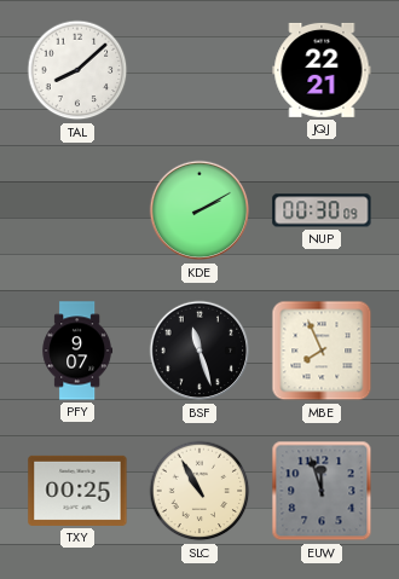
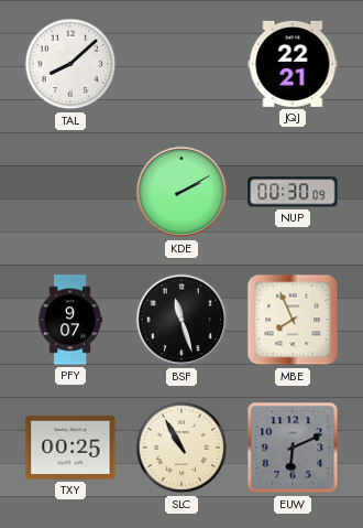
EUW: 11:57 -> 6:11 (293, 448)
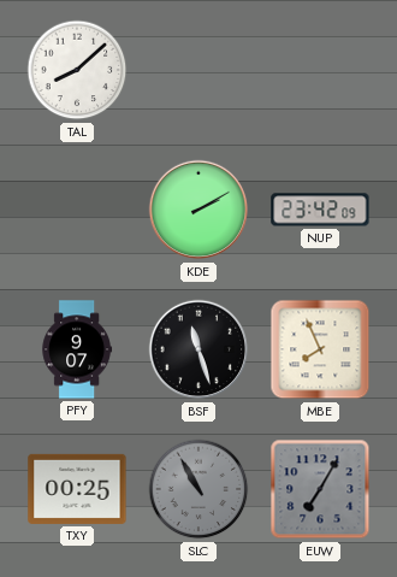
JQJ: 22:21 -> none (293, 64)
NUP: 00:30 -> 23:42 (320, 210)
SLC dial: cream -> grey (198, 489)
EUW: 6:11 -> 7:05 (320, 489)
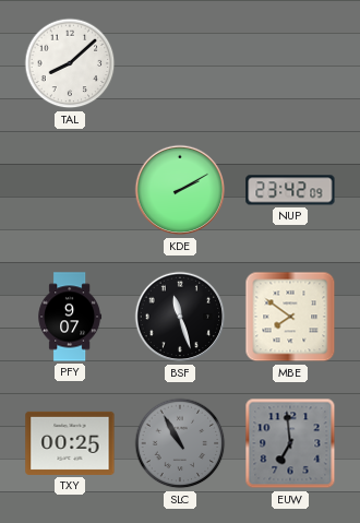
MBE: 7:56 -> 7:51 (290, 317)
EUW: 7:05 -> 6:59 (290, 443)
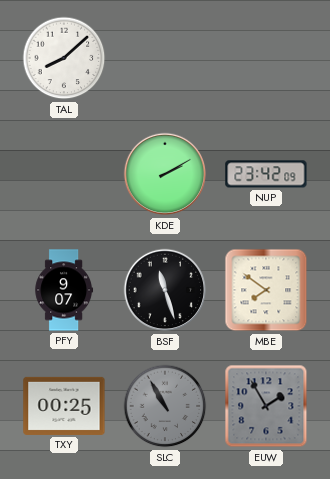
EUW: 6:59 -> 1:55 (266, 406)
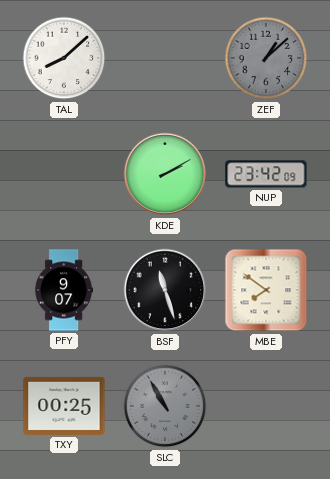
ZEF: none -> 1:08 (266, 58)
EUW: 1:55 -> none (266, 406)
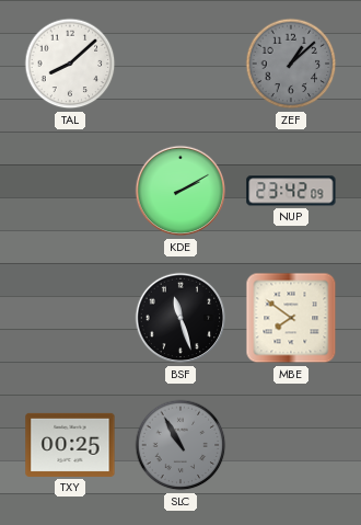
PFY: 9:07 -> none (64, 290)
